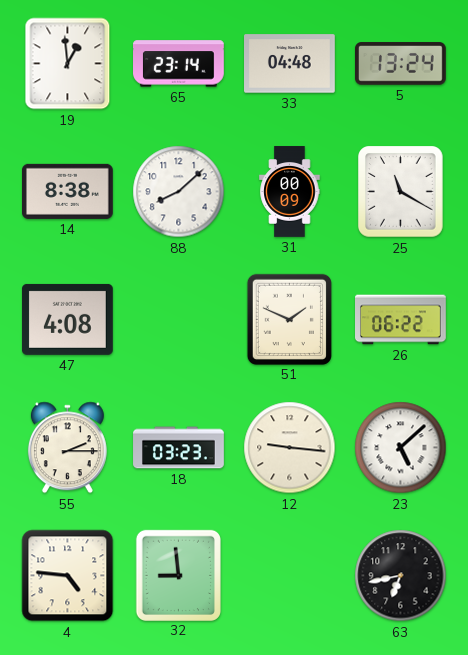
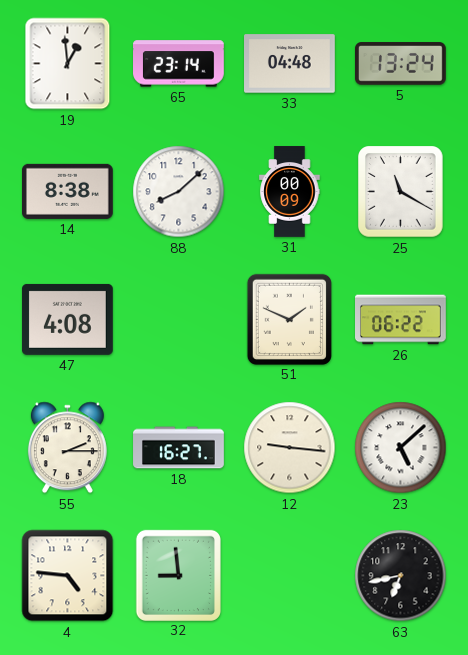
18: 03:23 -> 16:27 (179, 448)
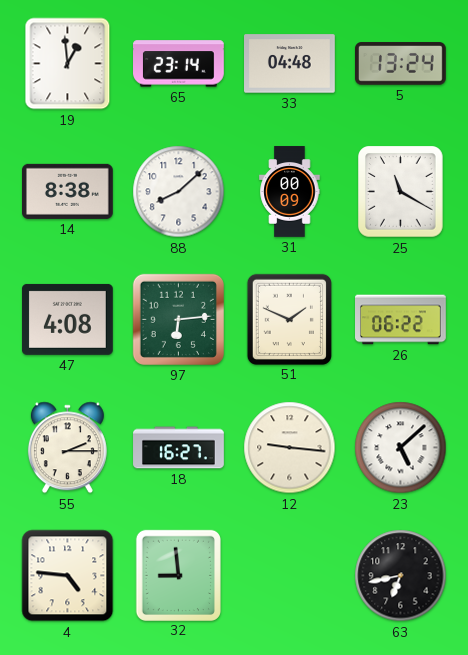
97: none -> 6:14 (178, 319)
